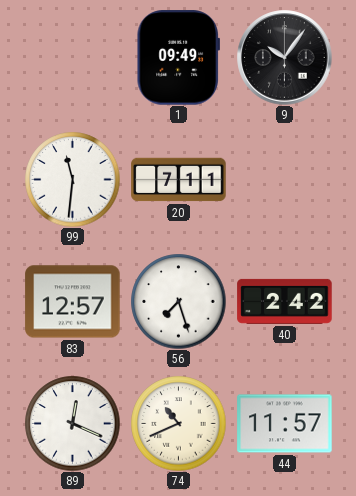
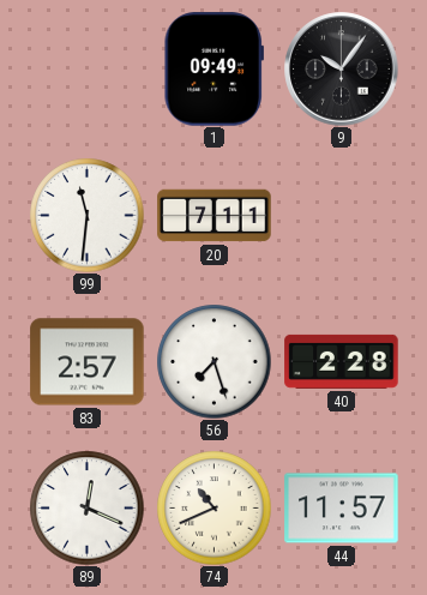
83: 12:57 -> 2:57 (88, 362)
40: 2:42 -> 2:28 (342, 361)
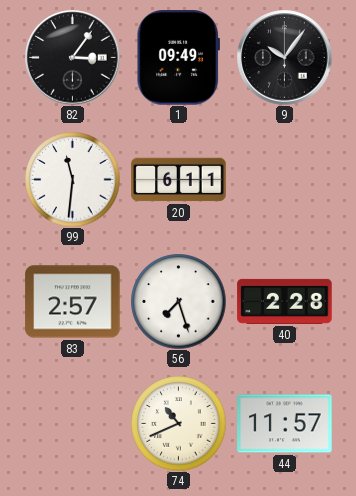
82: none -> 3:06 (73, 58)
20: 7:11 -> 6:11 (179, 180)
89: 12:19 -> none (86, 507)
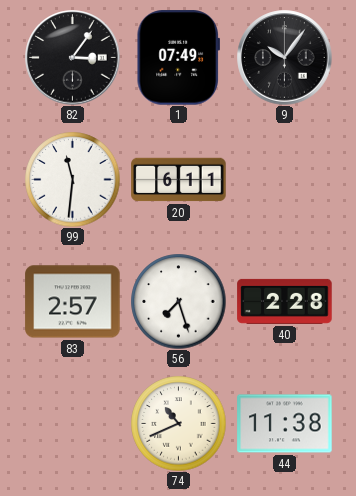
1: 09:49 -> 07:49 (178, 58)
44: 11:57 -> 11:38 (285, 424)
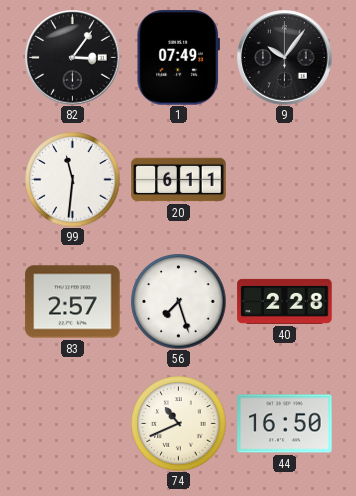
44: 11:38 -> 16:50 (285, 424)
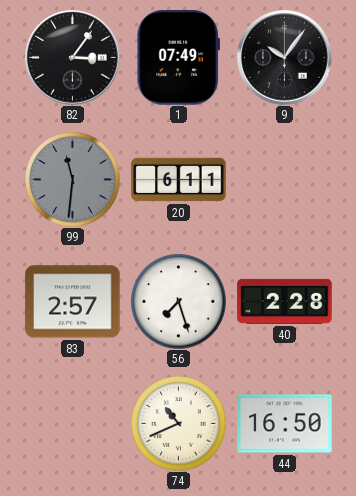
99 dial: white -> grey (72, 179)
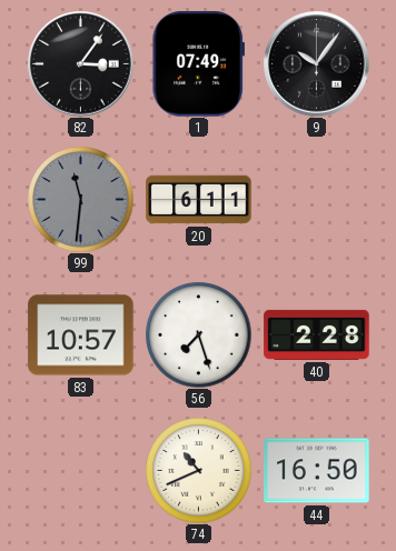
83: 2:57 -> 10:57 (81, 335)
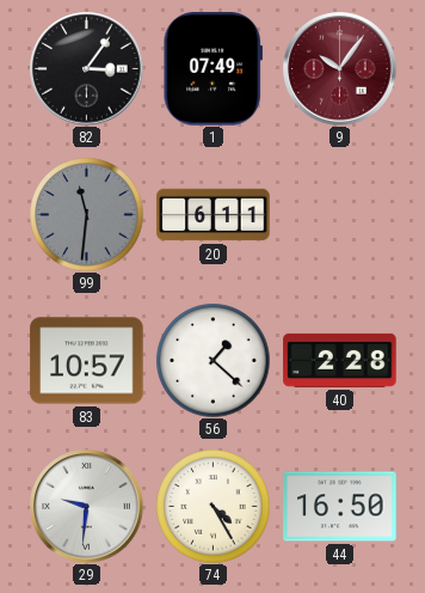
9 dial: black -> burgundy (340, 69)
56: 7:27 -> 1:22 (213, 360)
29: none -> 9:31 (87, 507)
74: 10:41 -> 4:25 (213, 506)
